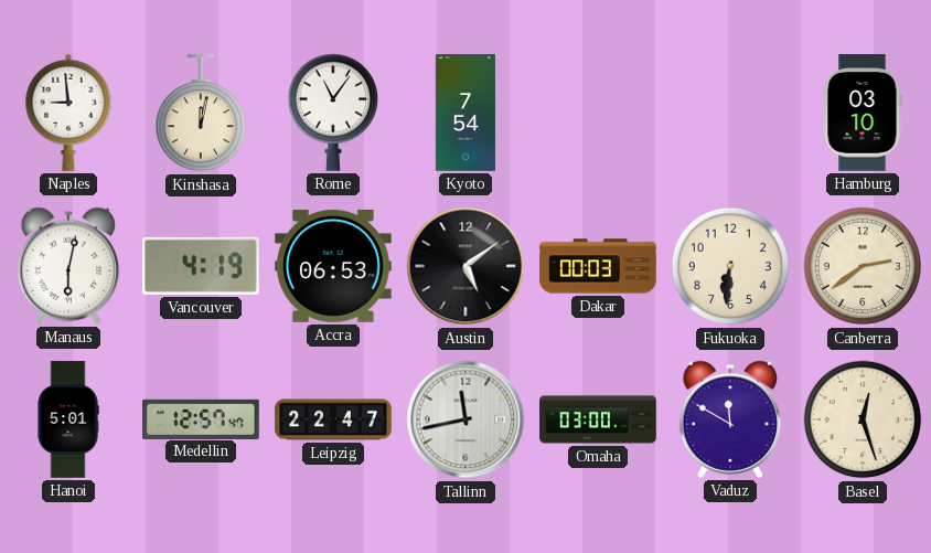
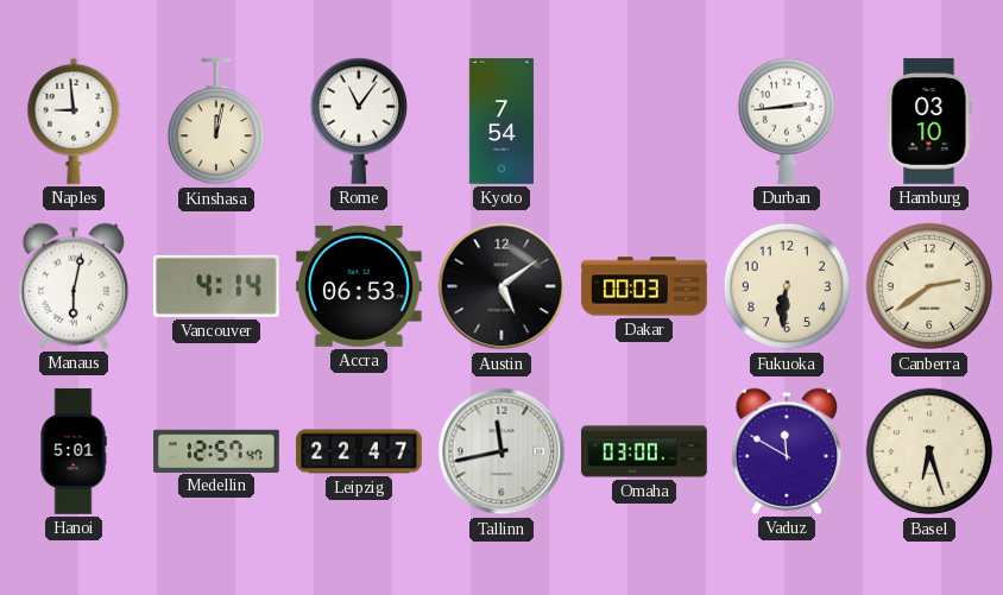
Durban: none -> 2:44 (786, 121)
Vancouver: 4:19 -> 4:14 (216, 286)
Basel: 12:27 -> 6:27 (929, 451)
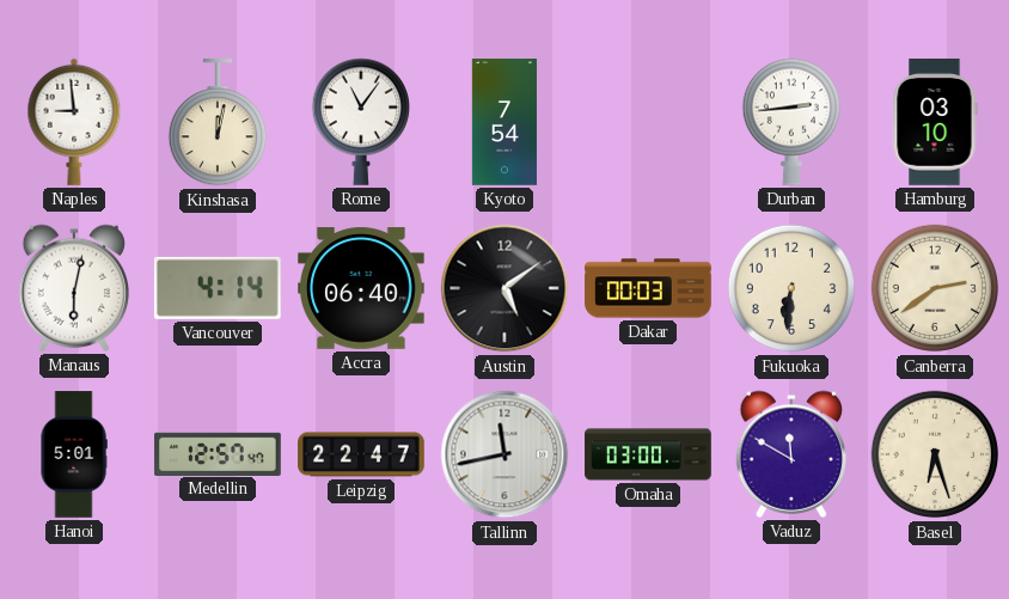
Accra: 06:53 -> 06:40 (362, 288)
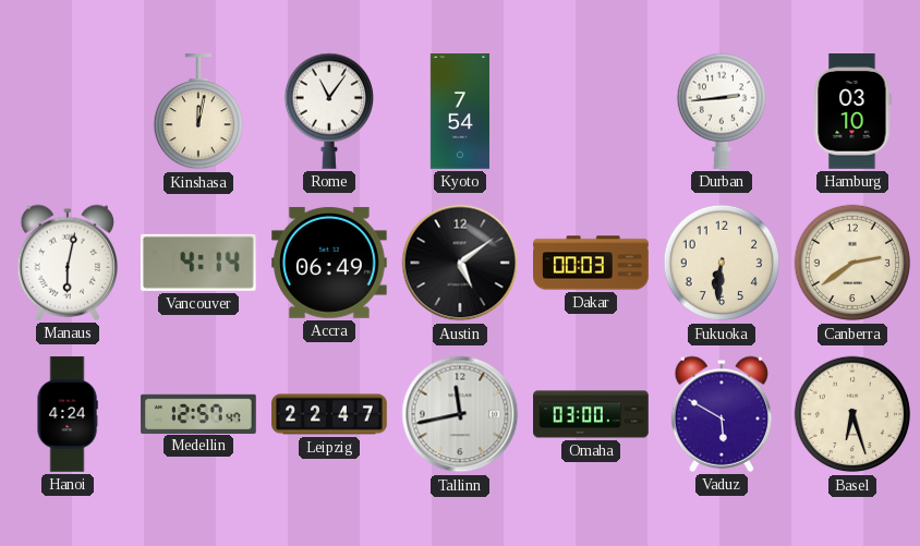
Naples: 8:59 -> none (74, 122)
Accra: 06:40 -> 06:49 (330, 263)
Hanoi: 5:01 -> 4:24 (68, 414)
Vaduz: 11:50 -> 5:50 (722, 414)
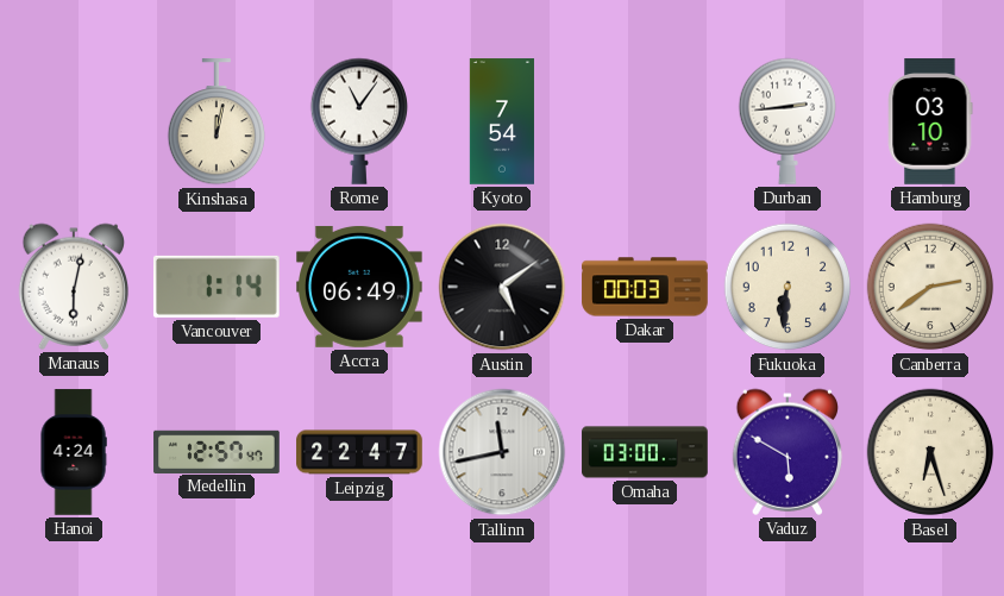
Vancouver: 4:14 -> 1:14 (217, 287)
